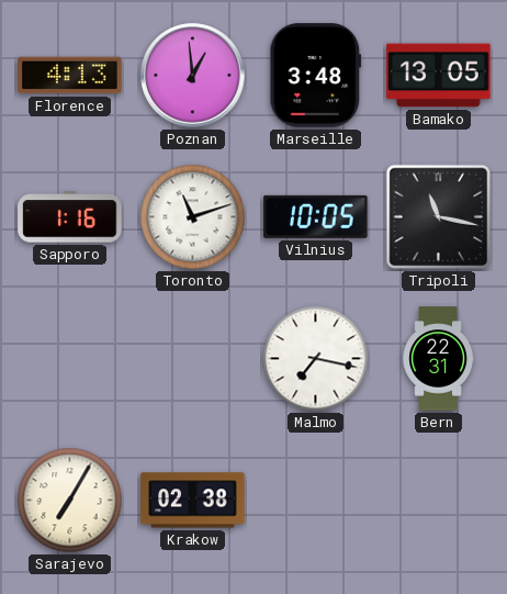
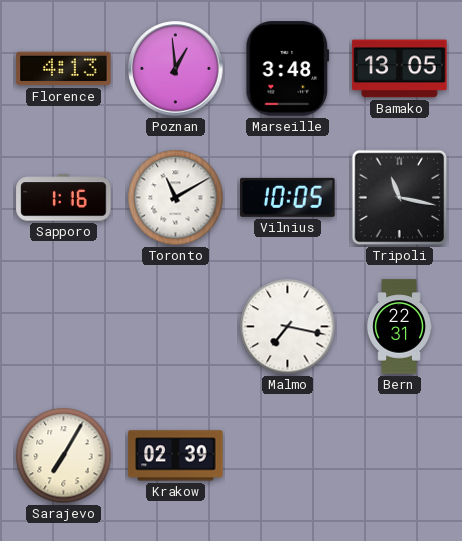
Toronto: 11:12 -> 11:10 (176, 198)
Krakow: 02:38 -> 02:39 (176, 456)
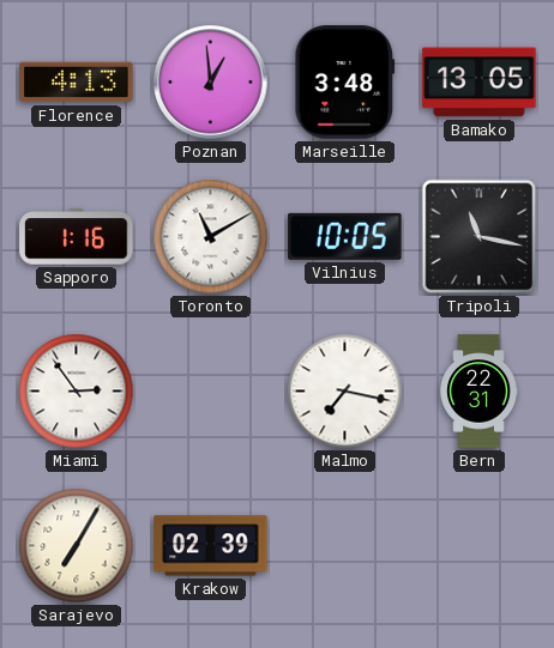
Miami: none -> 2:54 (77, 392)
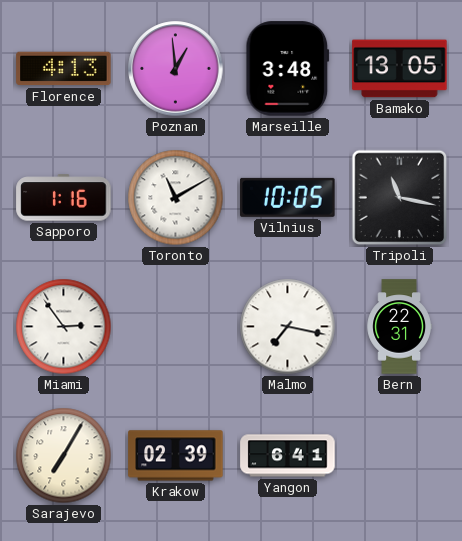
Yangon: none -> 6:41 (288, 456)
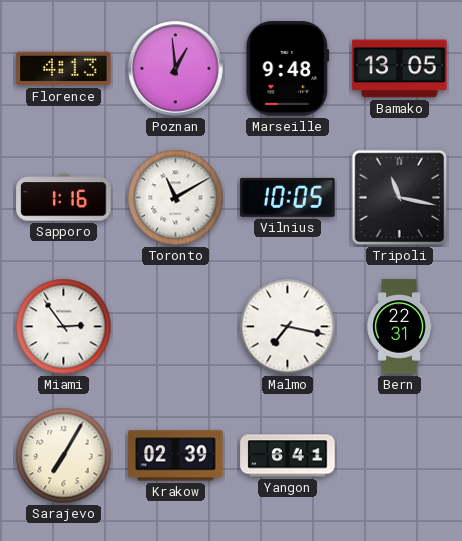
Marseille: 3:48 -> 9:48 (288, 69)
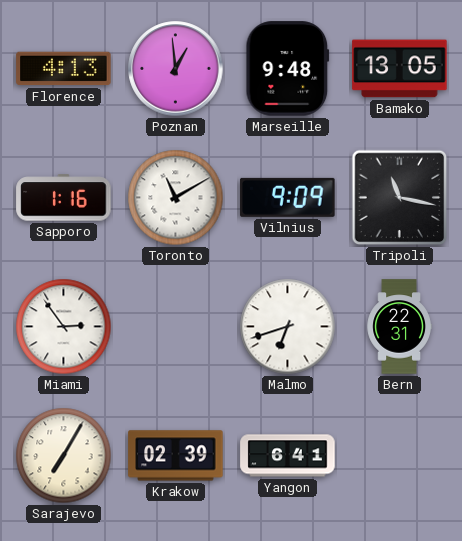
Vilnius: 10:05 -> 9:09 (288, 197)
Malmo: 7:17 -> 6:42 (288, 327)
